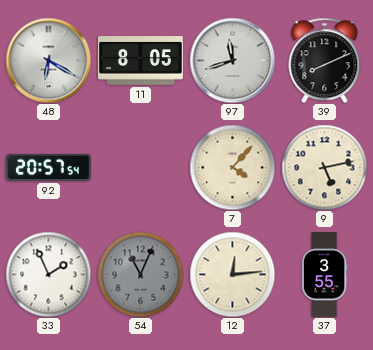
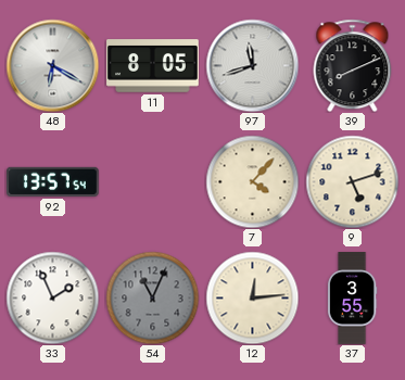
92: 20:57 -> 13:57 (53, 181)
9: 5:13 -> 5:12 (352, 181)
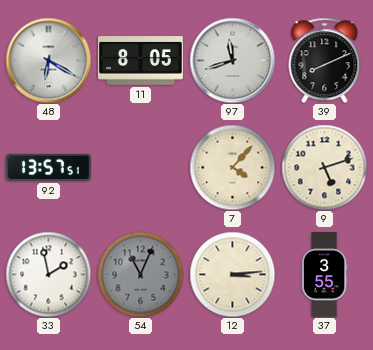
92: 13:57:54 -> 13:57:51 (49, 167)
33: 1:56 -> 1:58 (48, 274)
12: 12:14 -> 3:14 (232, 274)
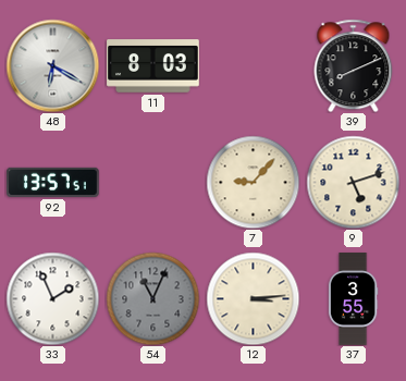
11: 8:05 -> 8:03 (153, 66)
97: 11:42 -> none (232, 60)
7: 4:07 -> 9:07 (253, 182)
33: 1:58 -> 1:56 (52, 298)
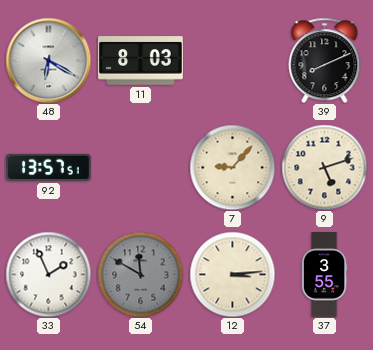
54: 11:04 -> 11:50 (140, 274)
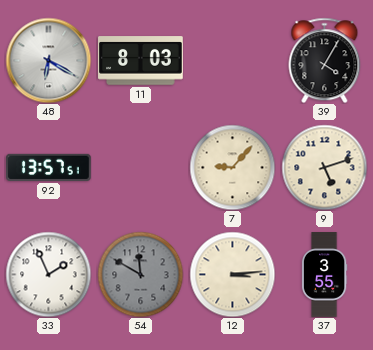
39: 8:11 -> 4:05 (325, 60)
